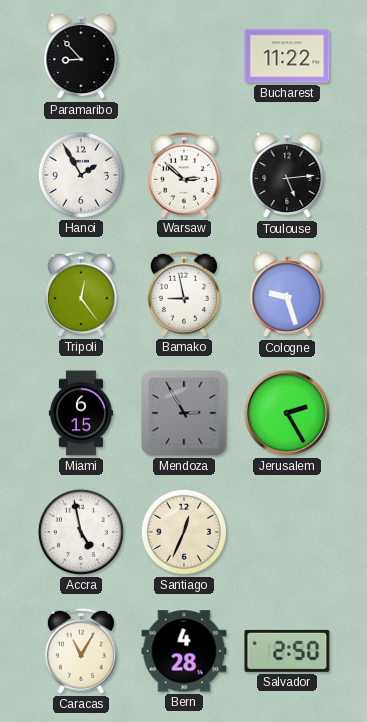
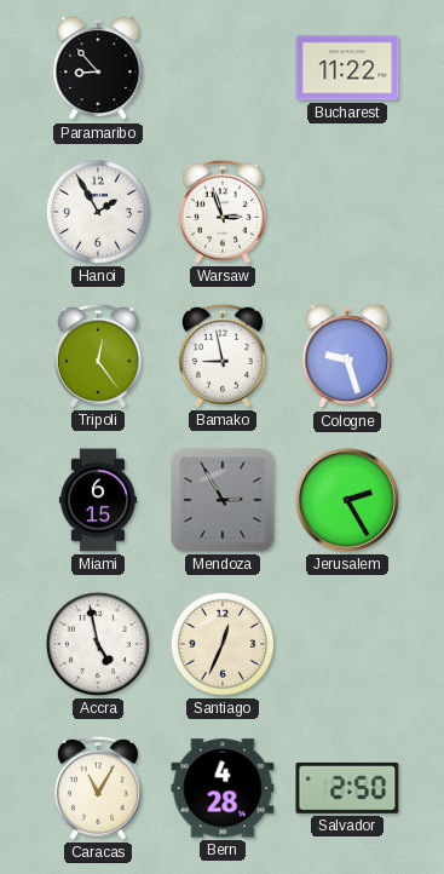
Warsaw: 2:52 -> 2:57 (223, 212)
Toulouse: 5:14 -> none (287, 176)
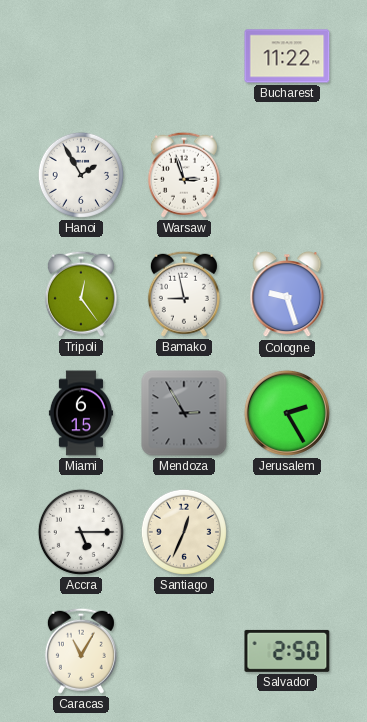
Paramaribo: 8:53 -> none (98, 69)
Accra: 4:58 -> 5:15 (81, 532)
Bern: 4:28 -> none (223, 788)
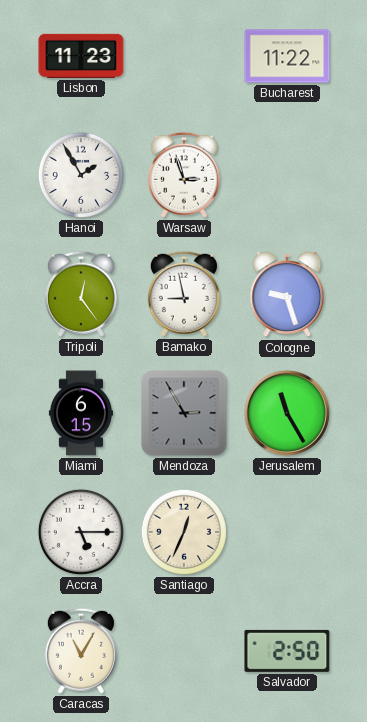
Lisbon: none -> 11:23 (81, 56)
Jerusalem: 2:25 -> 11:25 (287, 413)
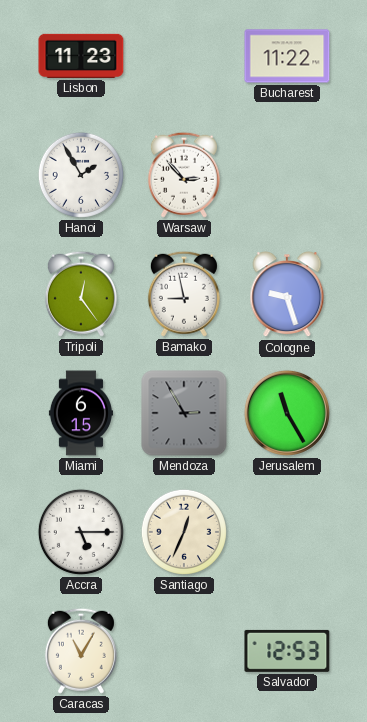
Warsaw: 2:57 -> 2:53 (184, 175)
Salvador: 2:50 -> 12:53 (287, 651)
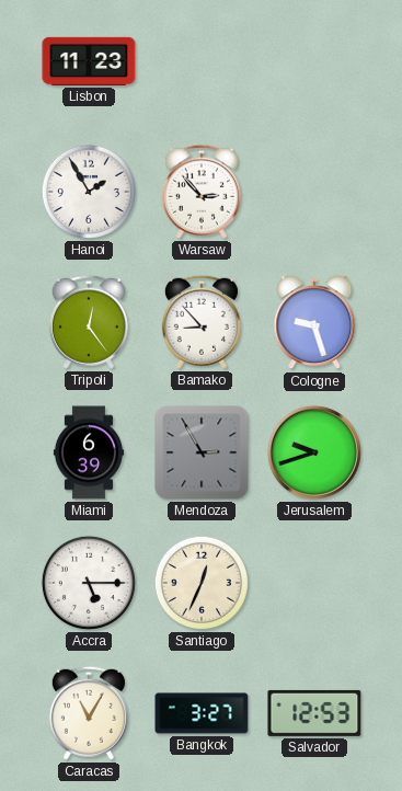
Bucharest: 11:22 -> none (287, 56)
Bamako: 8:58 -> 8:53 (202, 322)
Miami: 6:15 -> 6:39 (89, 452)
Jerusalem: 11:25 -> 9:42 (314, 452)
Bangkok: none -> 3:27 (202, 713)
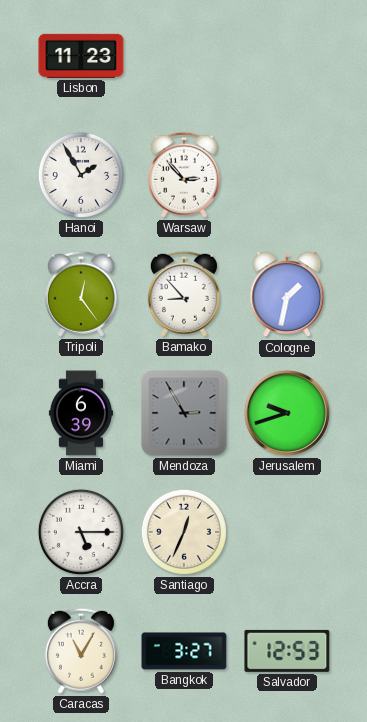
Cologne: 9:27 -> 1:32 (287, 295)
